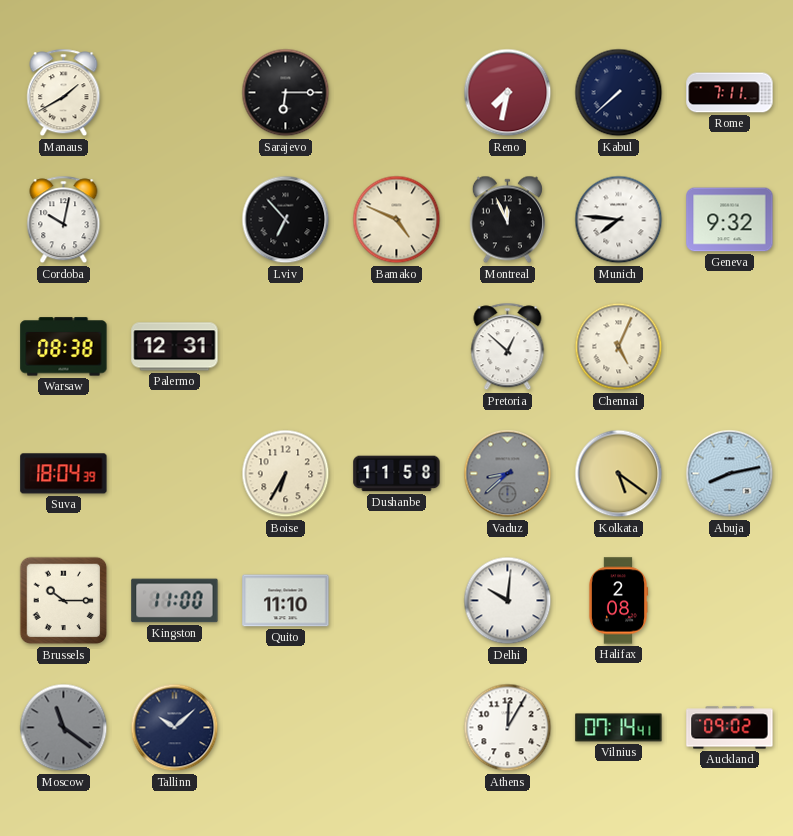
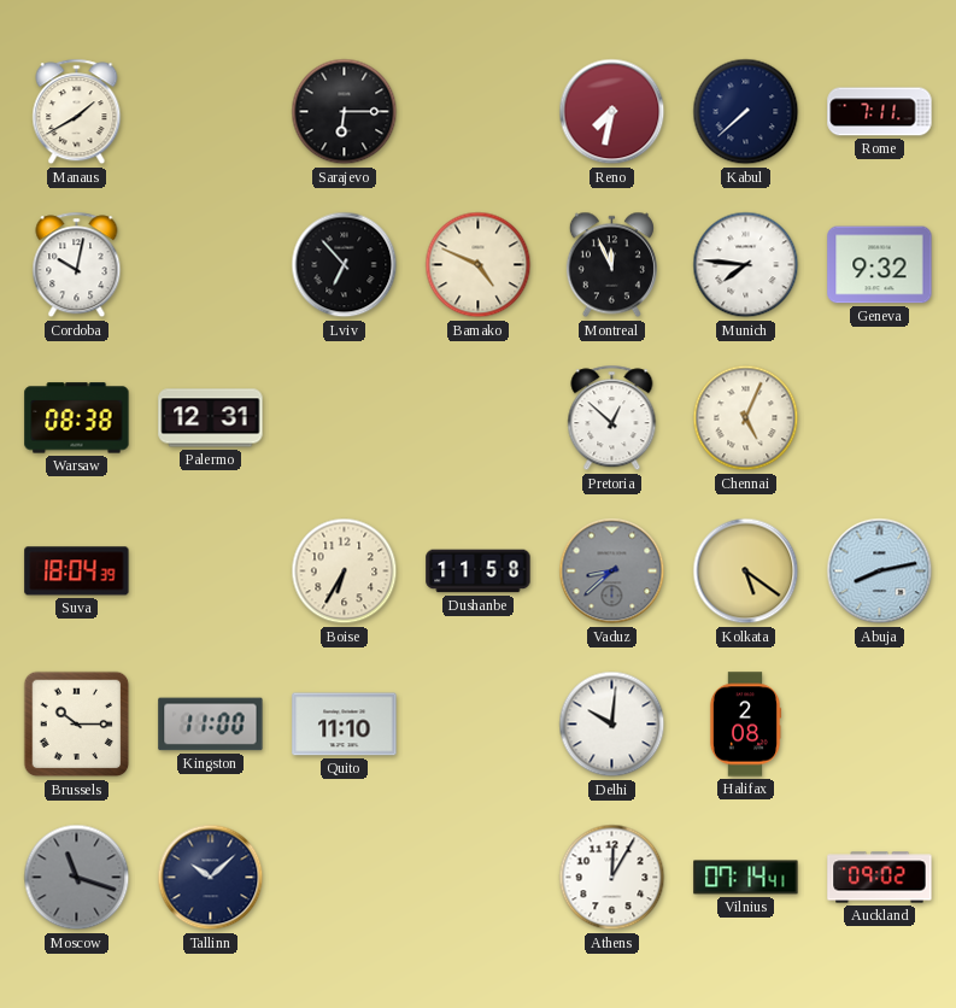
Moscow: 11:21 -> 11:18 (77, 878)
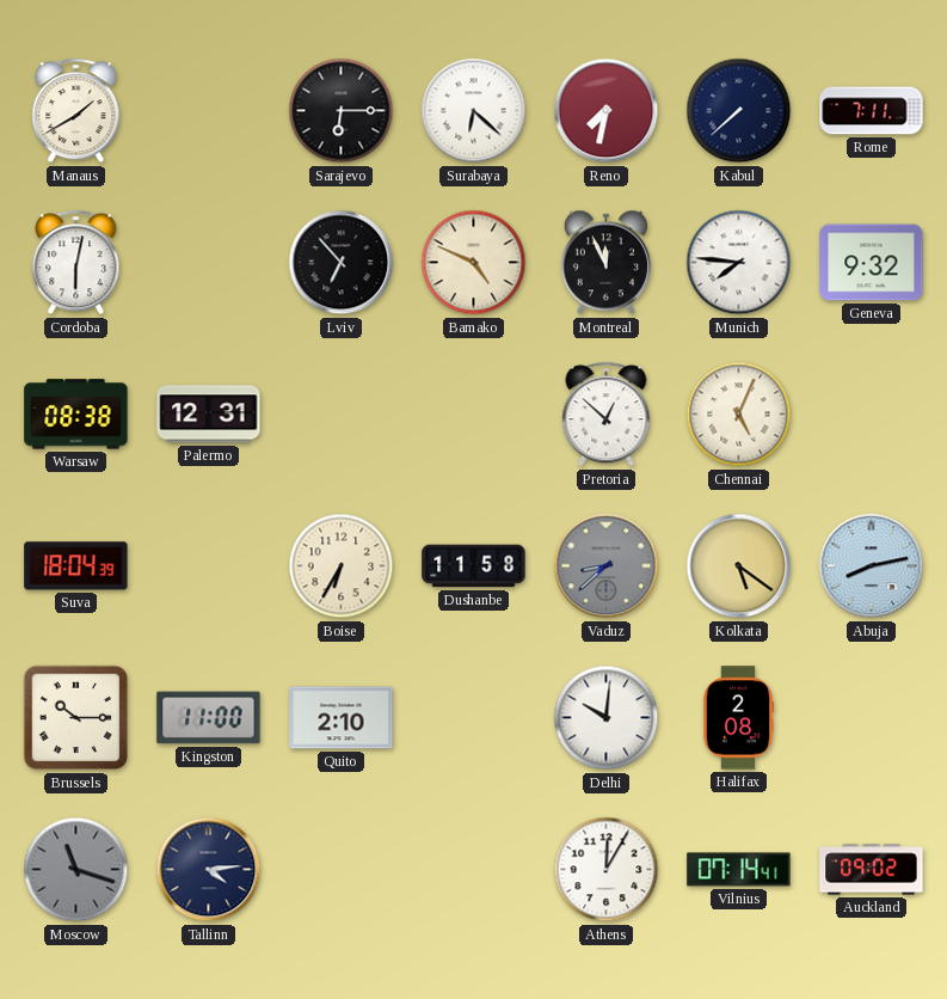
Surabaya: none -> 6:22 (474, 111)
Cordoba: 10:02 -> 6:02 (76, 263)
Quito: 11:10 -> 2:10 (342, 718)
Tallinn: 10:08 -> 4:14 (209, 870)
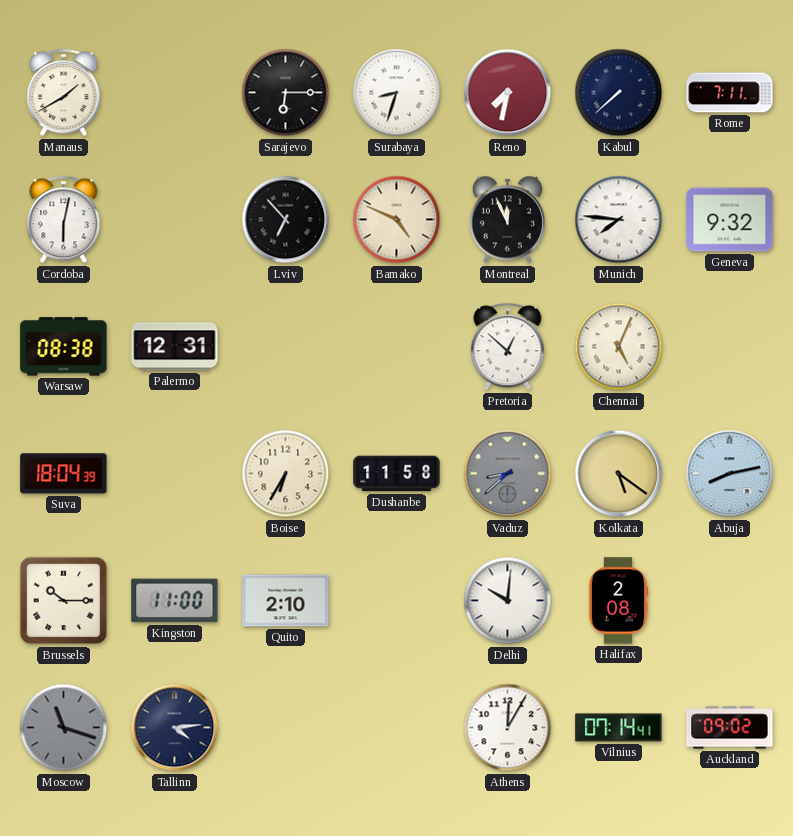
Surabaya: 6:22 -> 8:33 (397, 93)
